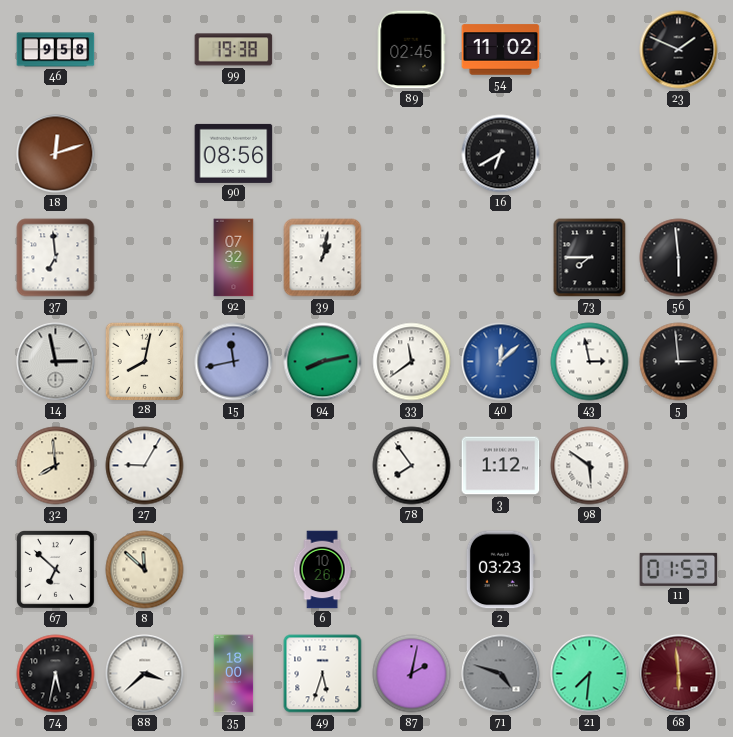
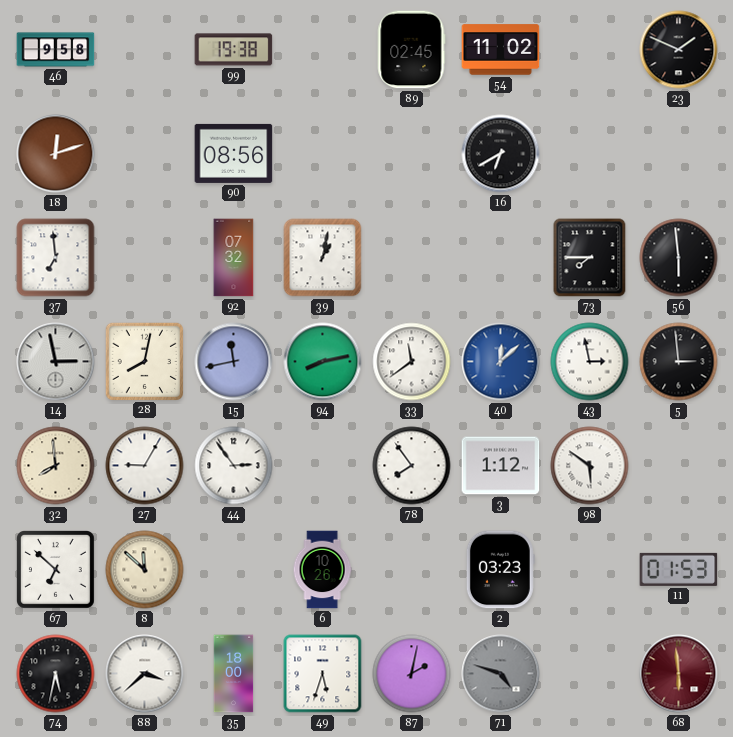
44: none -> 2:54 (234, 466)
21: 7:31 -> none (590, 674)
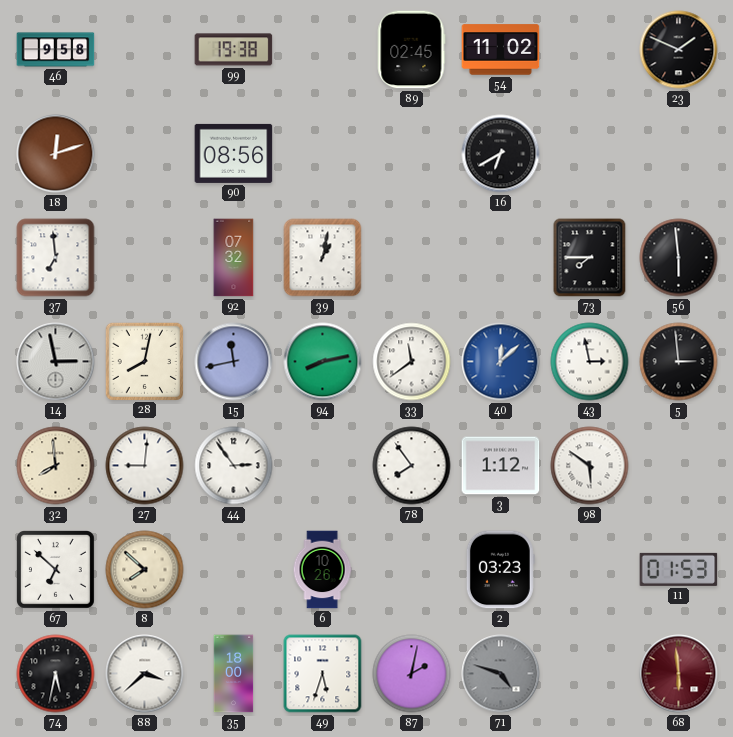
27: 9:05 -> 9:01 (145, 466)
8: 11:52 -> 7:52 (145, 570)
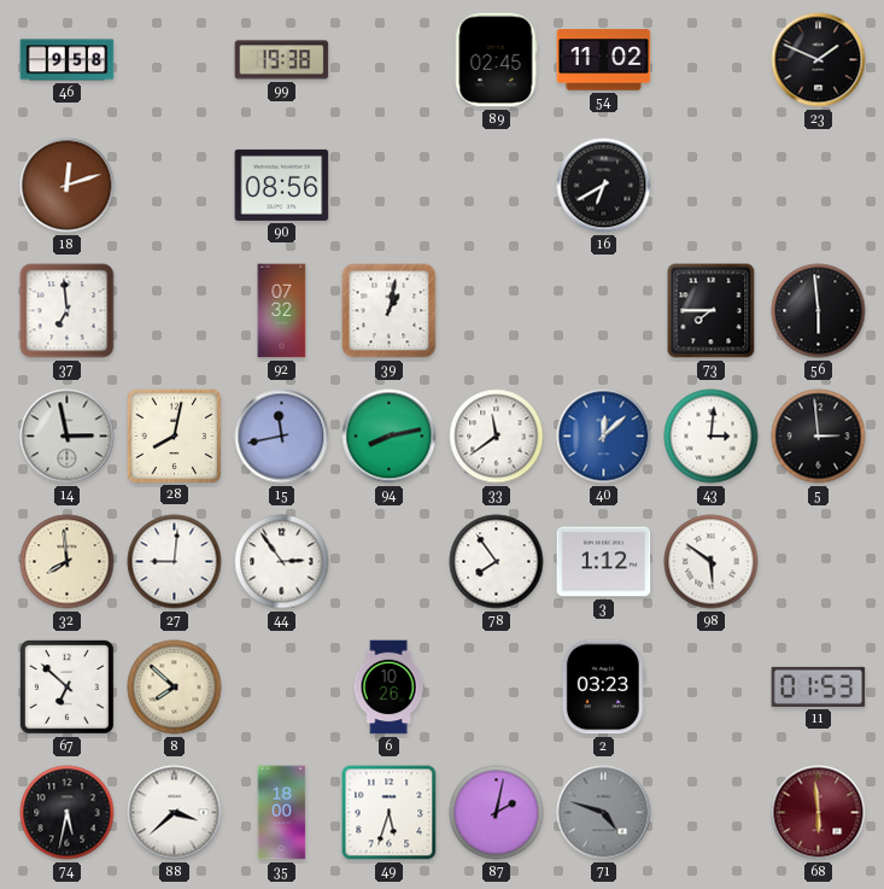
43: 2:58 -> 3:01 (712, 437)
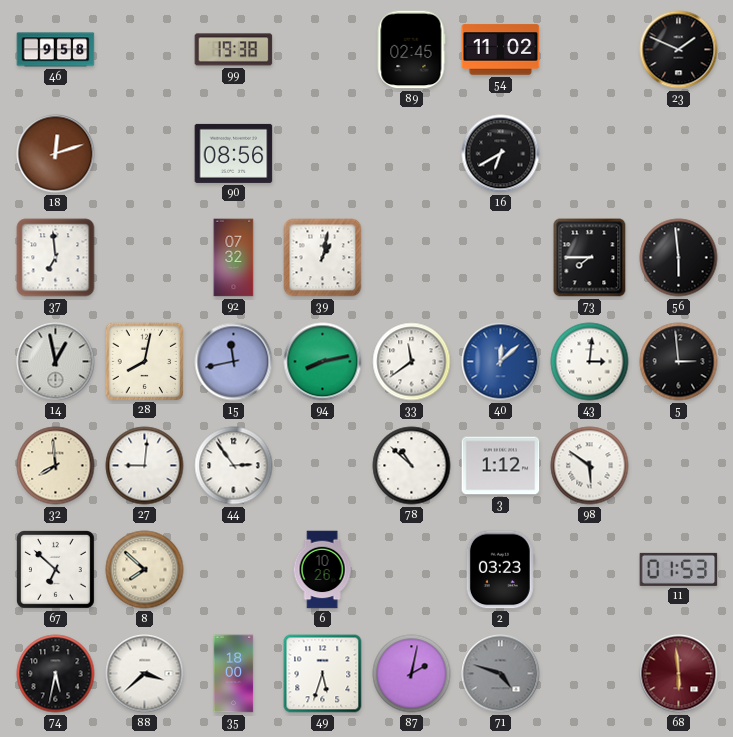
14: 2:58 -> 12:58 (56, 362)
78: 7:54 -> 10:52 (412, 466)
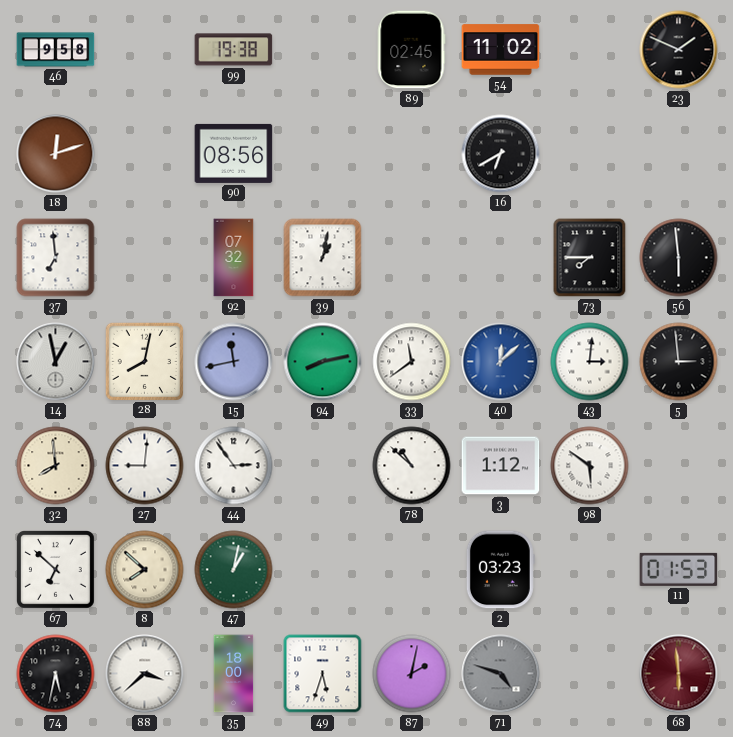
47: none -> 1:02 (234, 570)
6: 10:26 -> none (322, 570)
